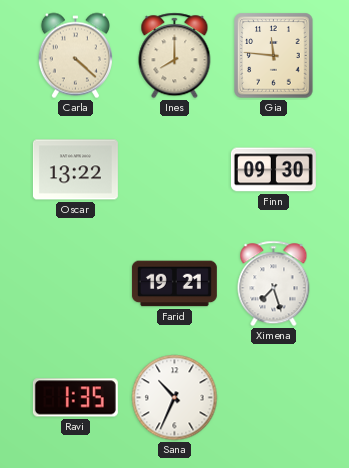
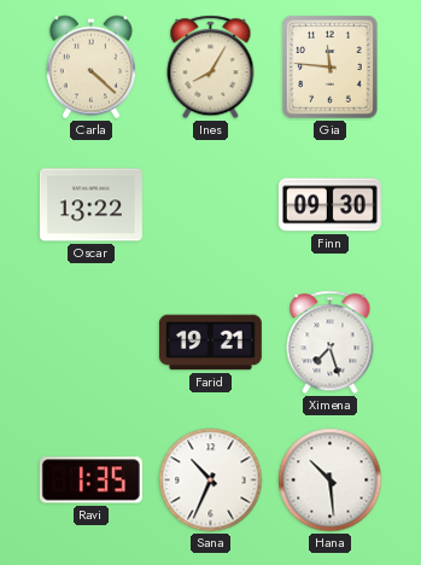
Ines: 8:00 -> 8:05 (211, 68)
Hana: none -> 10:29 (331, 480)
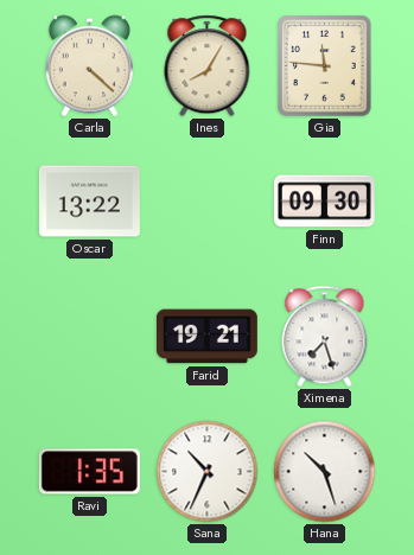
Hana: 10:29 -> 10:27 (325, 472)
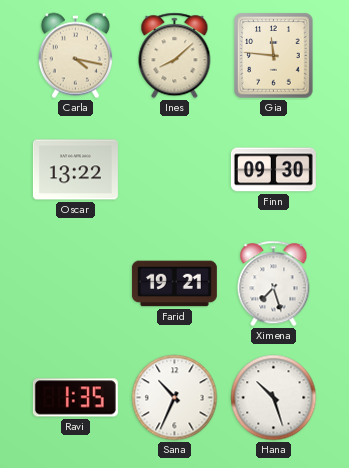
Carla: 4:22 -> 4:17 (75, 56)
Ines: 8:05 -> 8:08 (175, 56)
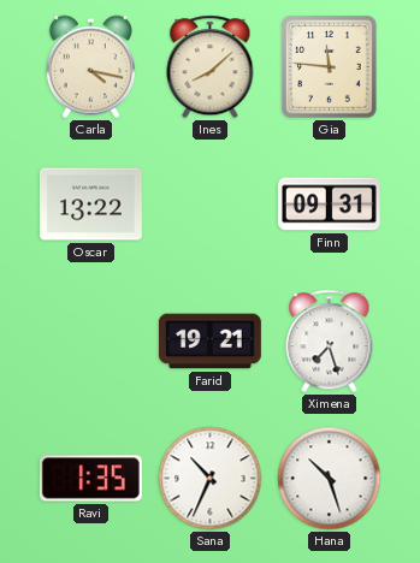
Finn: 09:30 -> 09:31 (329, 205)
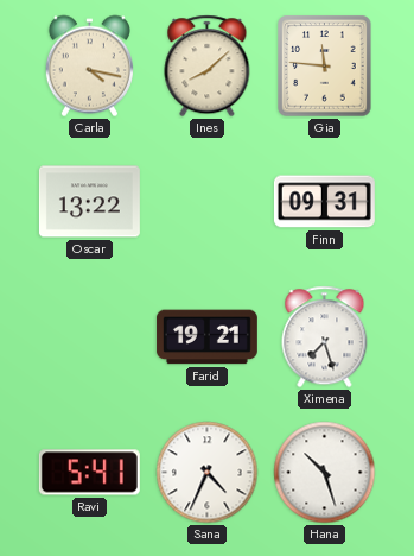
Ravi: 1:35 -> 5:41 (89, 473)
Sana: 10:34 -> 4:34 (208, 473)
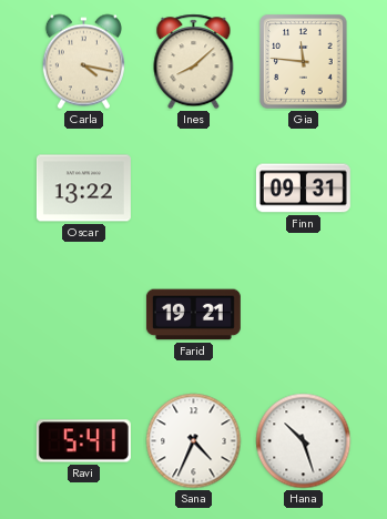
Ximena: 7:27 -> none (325, 337)
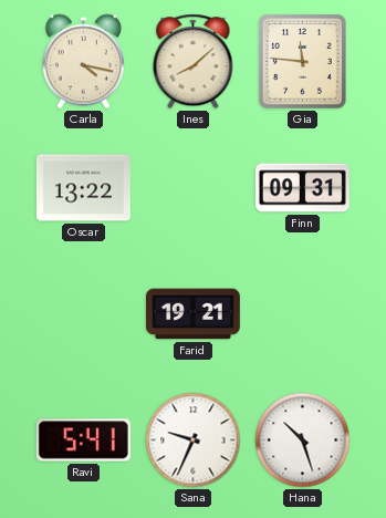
Sana: 4:34 -> 9:34 (194, 441)
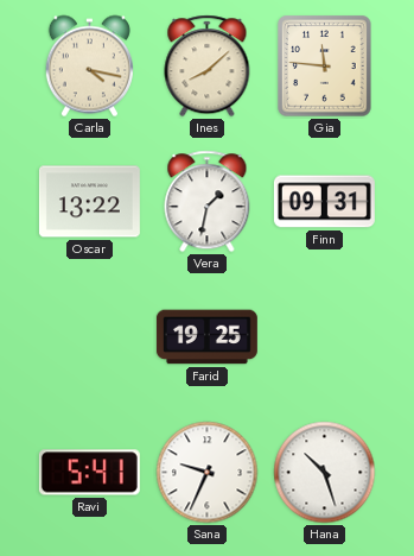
Vera: none -> 1:32 (208, 202)
Farid: 19:21 -> 19:25 (206, 337)
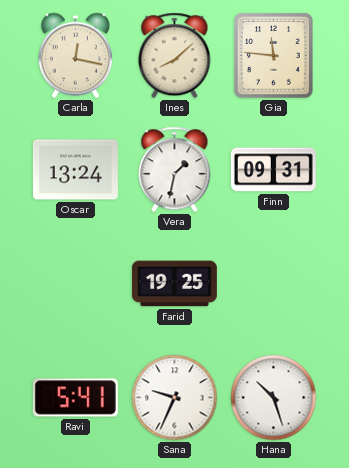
Carla: 4:17 -> 12:17 (75, 56)
Oscar: 13:22 -> 13:24 (75, 170)
